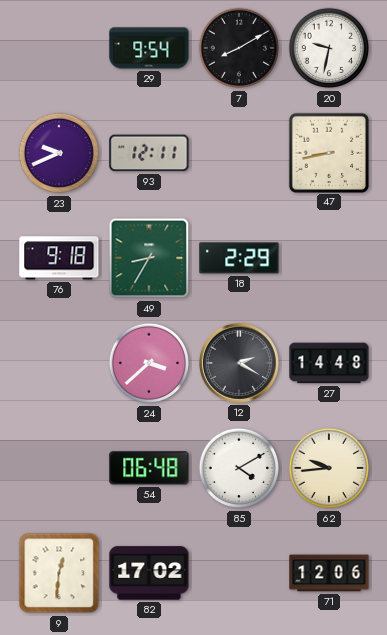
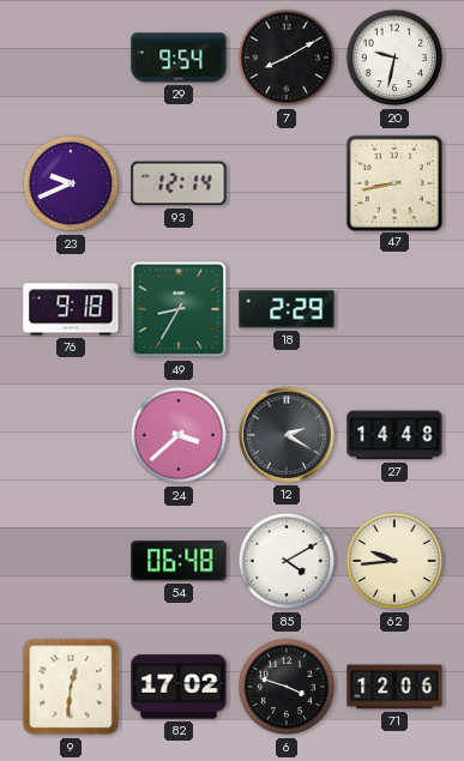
93: 12:11 -> 12:14 (179, 183)
6: none -> 3:48 (287, 687)
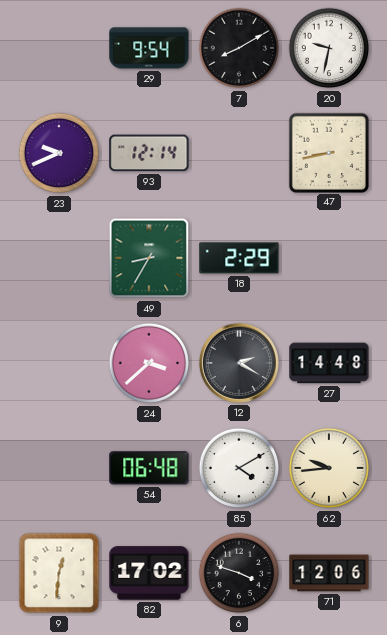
76: 9:18 -> none (71, 309)
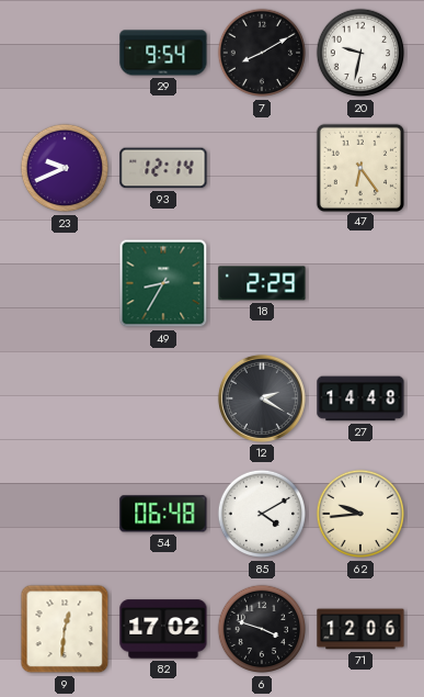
47: 8:43 -> 6:24 (359, 167)
24: 3:38 -> none (149, 363)
